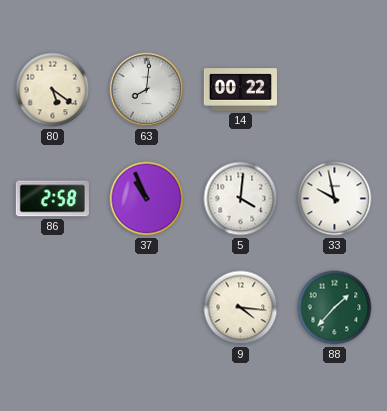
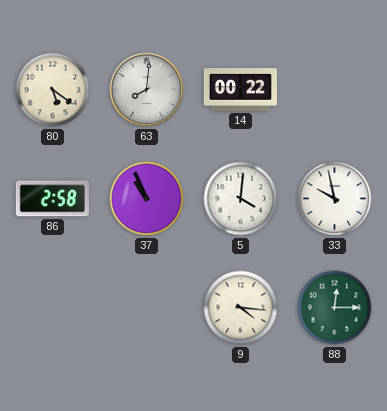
88: 1:37 -> 12:15 (335, 308)
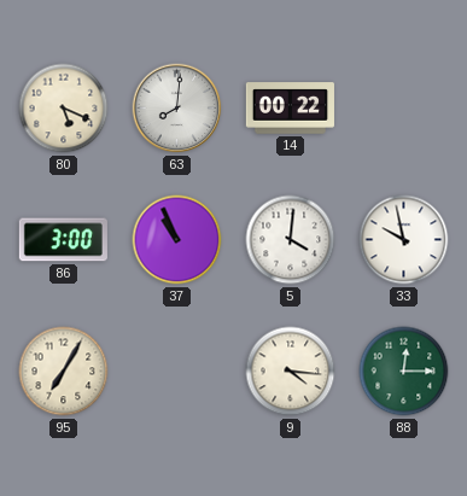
80: 5:21 -> 5:19 (64, 109)
86: 2:58 -> 3:00 (63, 240)
95: none -> 7:05 (64, 372)
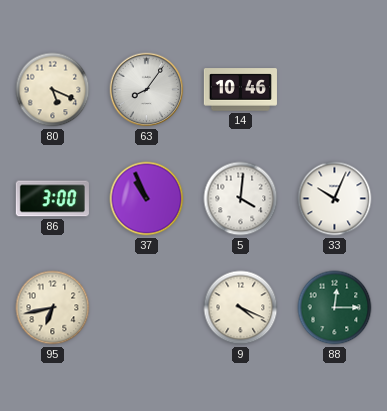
63: 8:01 -> 8:06 (147, 90)
14: 00:22 -> 10:46 (240, 90)
33: 9:58 -> 10:04 (335, 199)
95: 7:05 -> 6:43 (53, 308)
9: 4:16 -> 4:19 (241, 308)
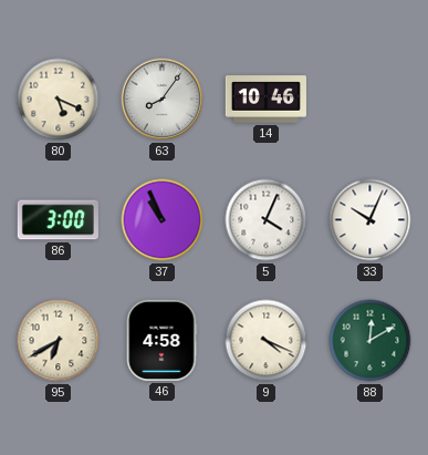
5: 4:01 -> 4:04 (267, 220)
95: 6:43 -> 6:40 (59, 341)
46: none -> 4:58 (163, 340)
88: 12:15 -> 12:10 (370, 341)
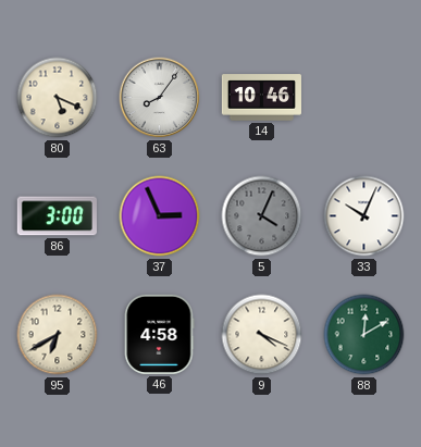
37: 10:56 -> 2:56 (160, 216)
5 dial: white -> grey (262, 216)
